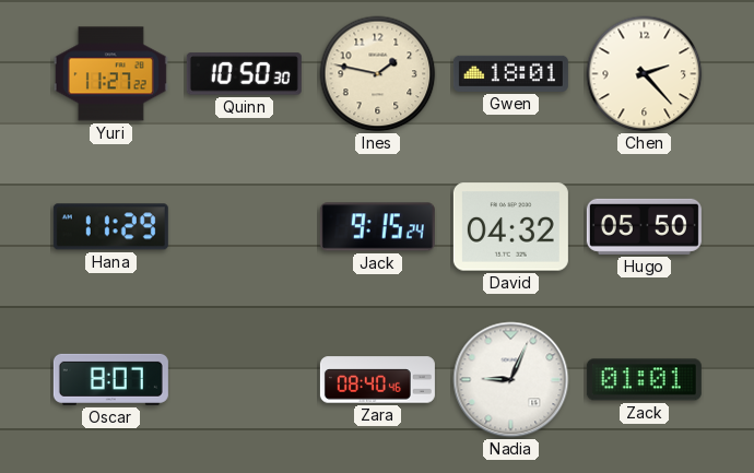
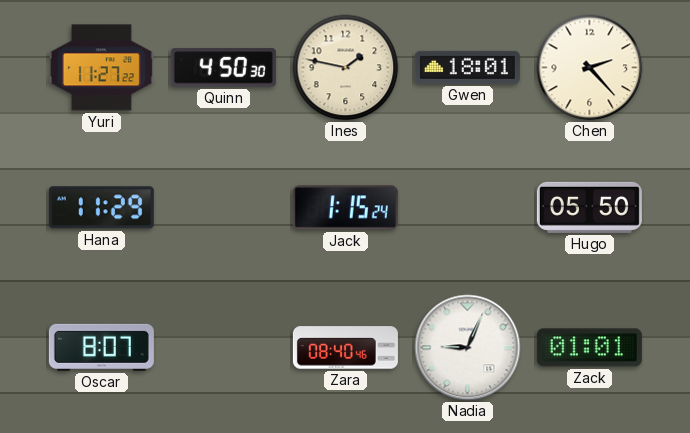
Quinn: 10:50 -> 4:50 (223, 68)
Jack: 9:15 -> 1:15 (345, 208)
David: 04:32 -> none (510, 227)
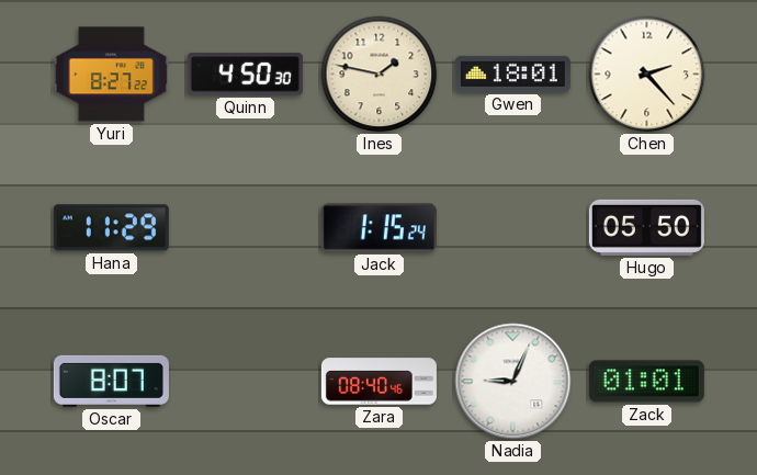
Yuri: 11:27 -> 8:27 (111, 75)
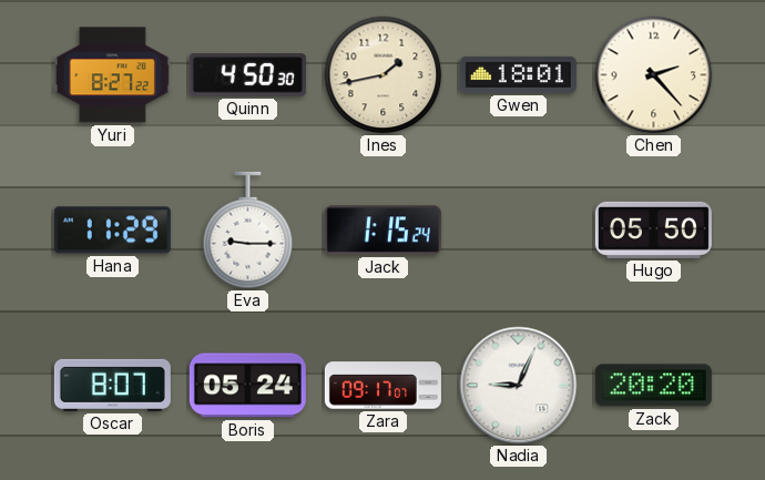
Ines: 1:47 -> 1:43 (384, 75)
Eva: none -> 9:15 (248, 231)
Boris: none -> 05:24 (247, 386)
Zara: 08:40 -> 09:17 (382, 386)
Zack: 01:01 -> 20:20 (653, 386)
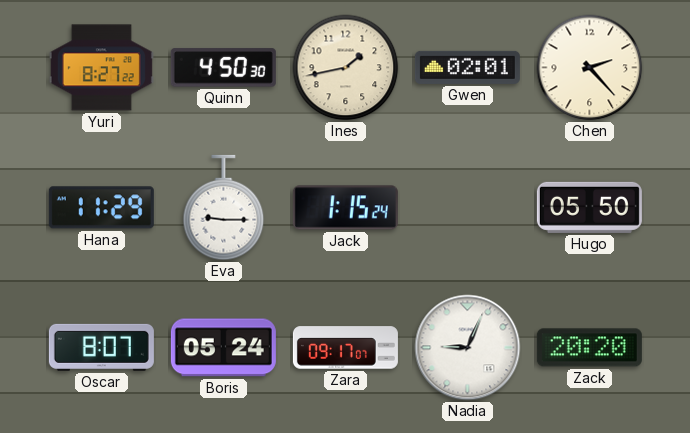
Gwen: 18:01 -> 02:01 (467, 67)
